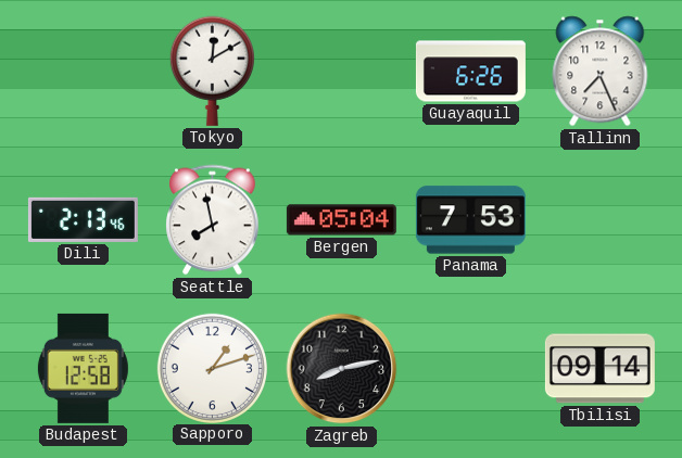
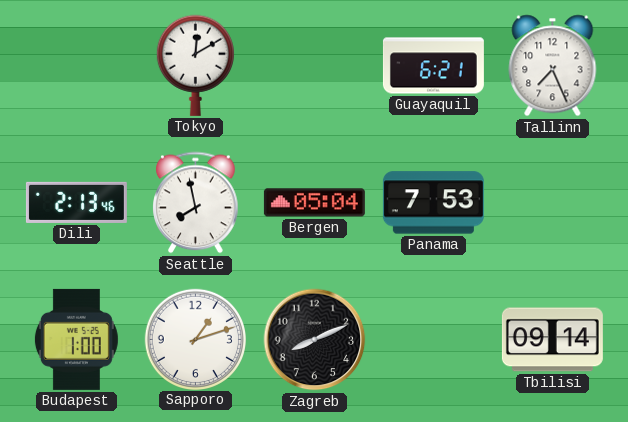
Guayaquil: 6:26 -> 6:21 (433, 66)
Budapest: 12:58 -> 1:00 (76, 339)
Zagreb: 8:13 -> 8:11 (315, 340)
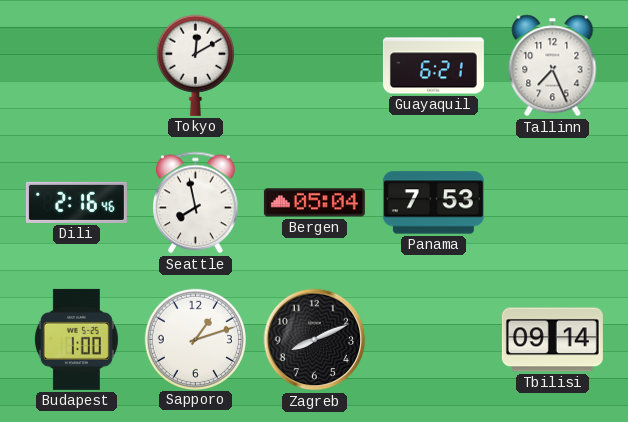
Dili: 2:13 -> 2:16 (76, 202)
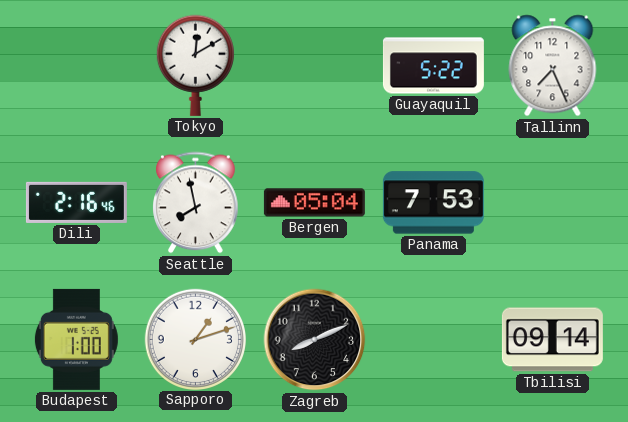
Guayaquil: 6:21 -> 5:22 (433, 66)
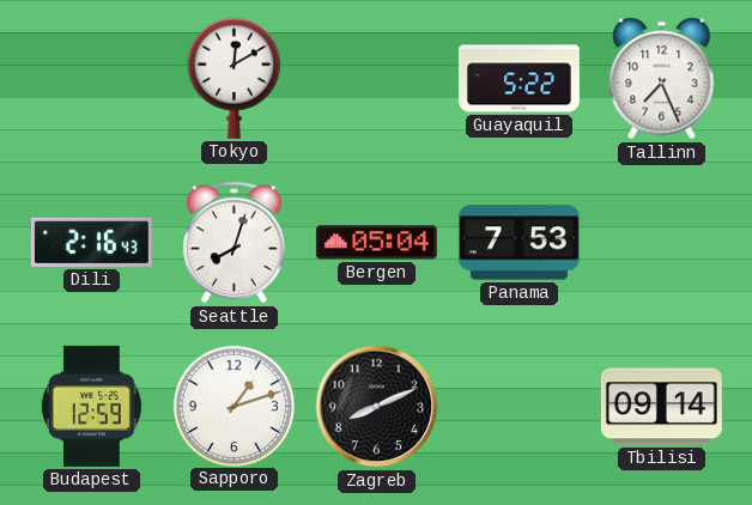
Dili: 2:16:46 -> 2:16:43 (91, 242)
Seattle: 7:58 -> 8:03 (235, 243)
Budapest: 1:00 -> 12:59 (91, 406)
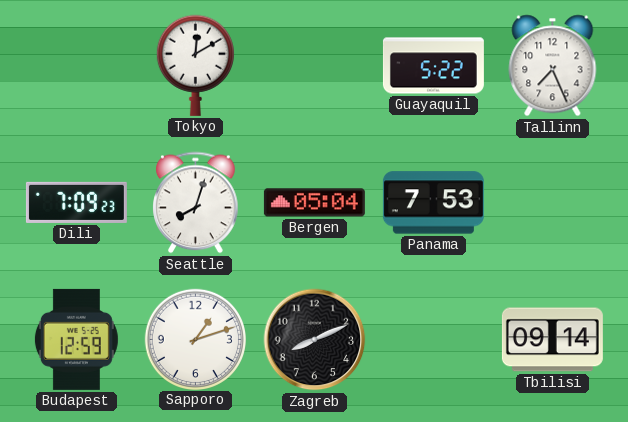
Dili: 2:16 -> 7:09 (76, 202)
